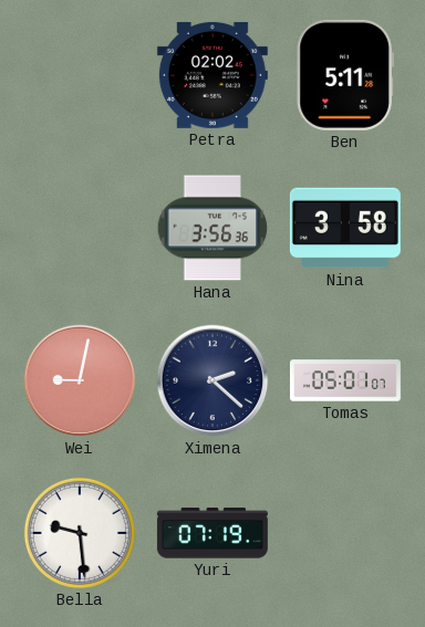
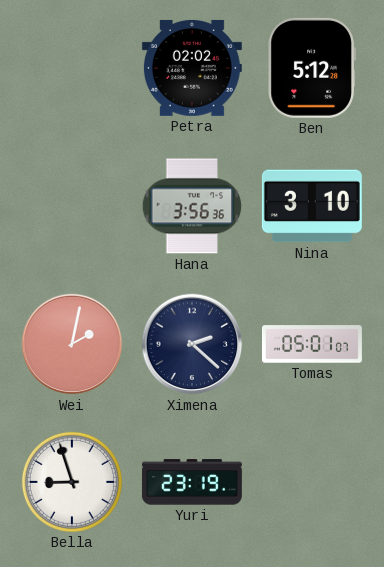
Ben: 5:11 -> 5:12 (311, 68)
Nina: 3:58 -> 3:10 (312, 206)
Wei: 9:02 -> 2:02 (72, 344)
Bella: 9:29 -> 8:57 (72, 482)
Yuri: 07:19 -> 23:19 (192, 482)
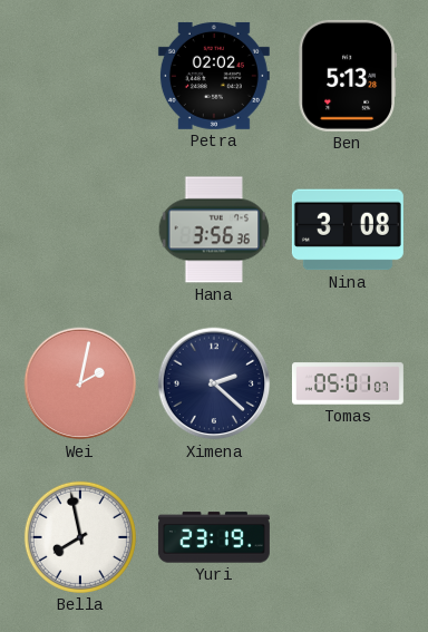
Ben: 5:12 -> 5:13 (347, 76)
Nina: 3:10 -> 3:08 (348, 230)
Bella: 8:57 -> 7:58 (80, 537)
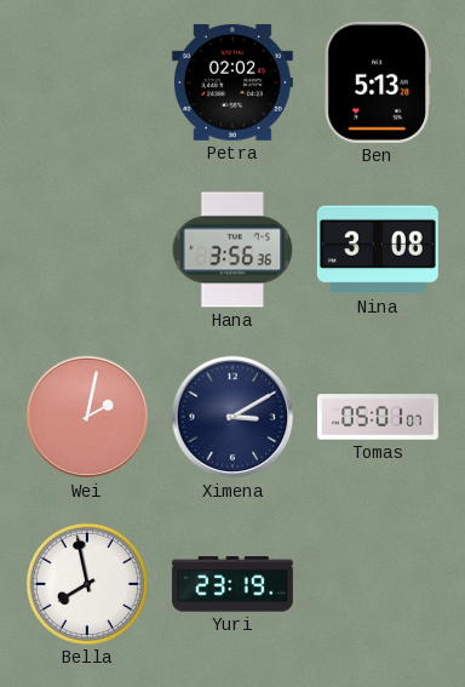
Ximena: 2:22 -> 3:10 (232, 417)
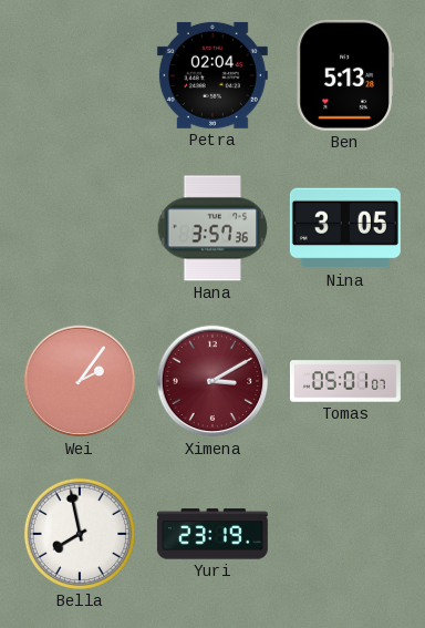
Petra: 02:02 -> 02:04 (212, 75)
Hana: 3:56 -> 3:57 (212, 228)
Nina: 3:08 -> 3:05 (345, 228)
Wei: 2:02 -> 2:06 (80, 381)
Ximena dial: navy -> burgundy (212, 381)
